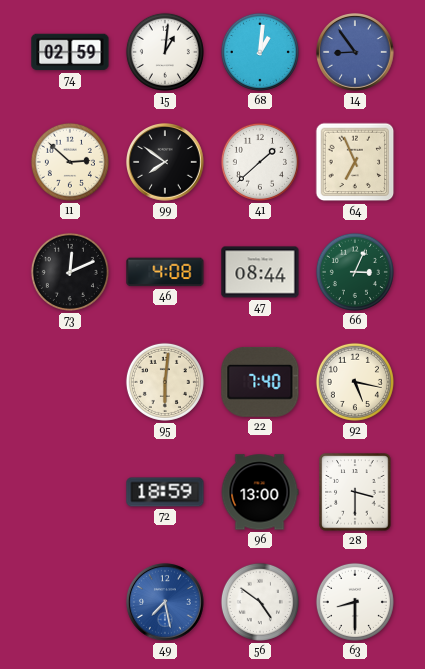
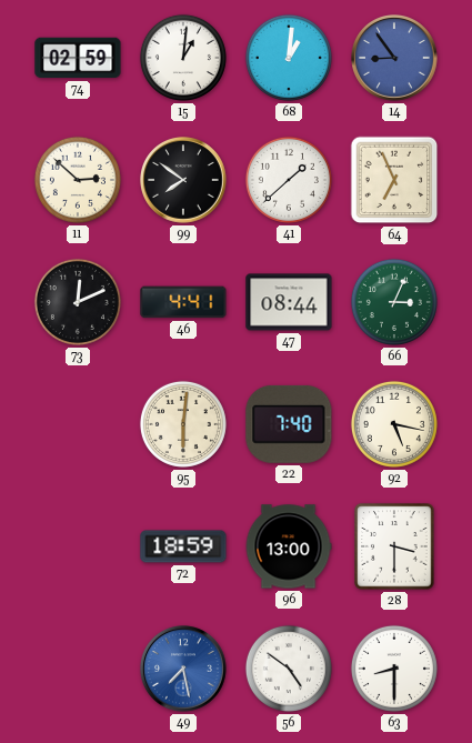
46: 4:08 -> 4:41 (183, 302)
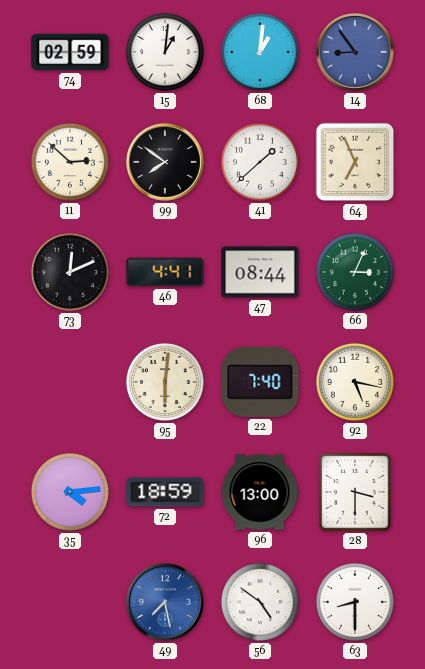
35: none -> 4:14 (70, 492)
